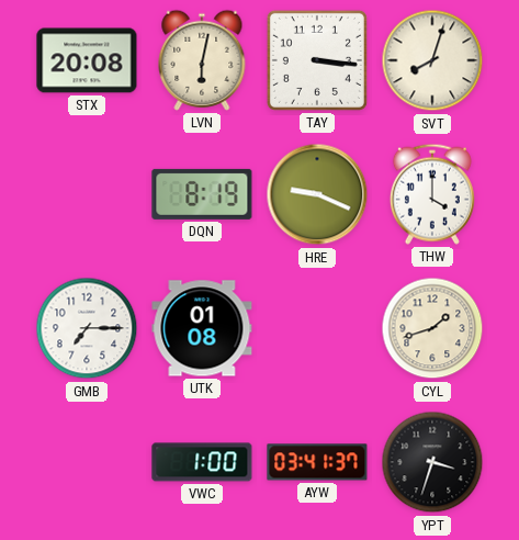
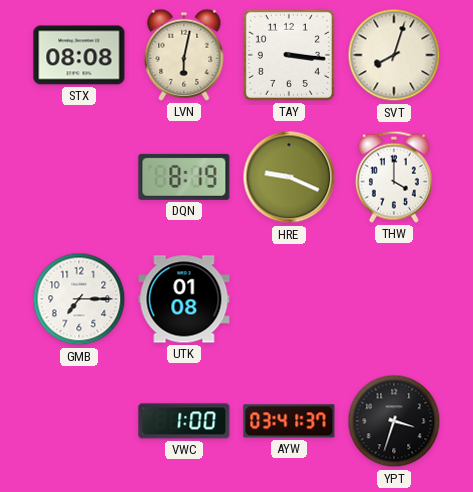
STX: 20:08 -> 08:08 (79, 55)
CYL: 1:42 -> none (432, 328)
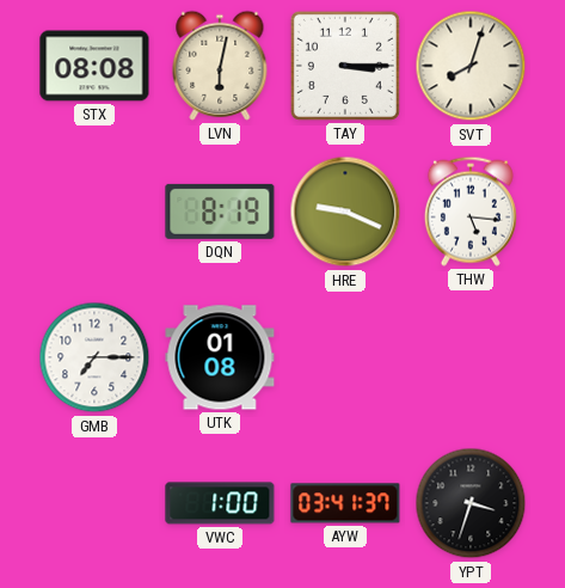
TAY: 3:16 -> 3:15 (345, 66)
THW: 4:00 -> 5:16 (471, 212)
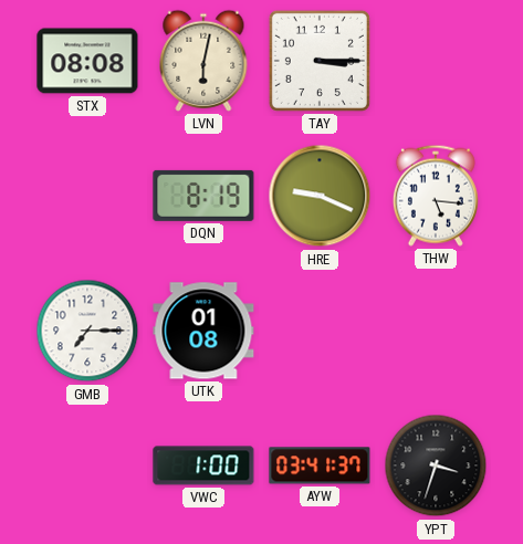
SVT: 8:03 -> none (471, 66)
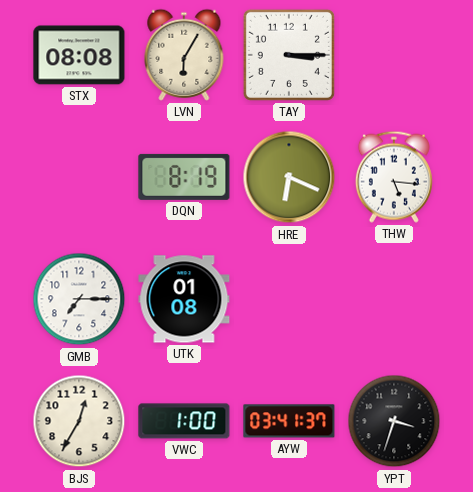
LVN: 6:02 -> 6:05 (184, 55)
HRE: 9:19 -> 6:19 (289, 177)
BJS: none -> 12:35 (79, 421)
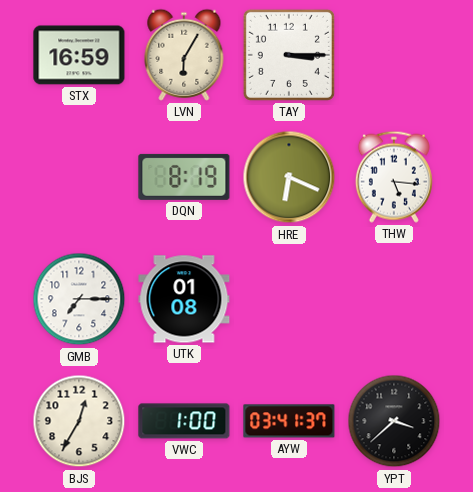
STX: 08:08 -> 16:59 (79, 55)
YPT: 3:33 -> 3:38 (394, 421)
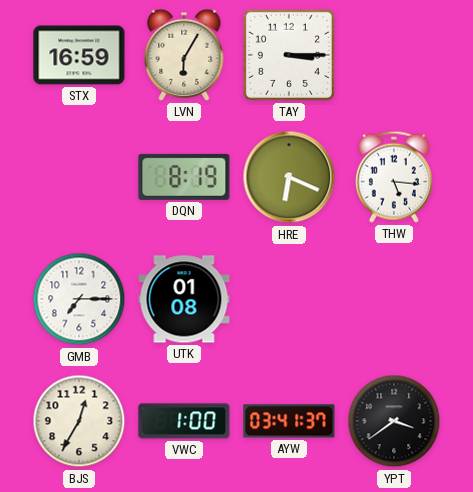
YPT: 3:38 -> 3:39 (394, 421)
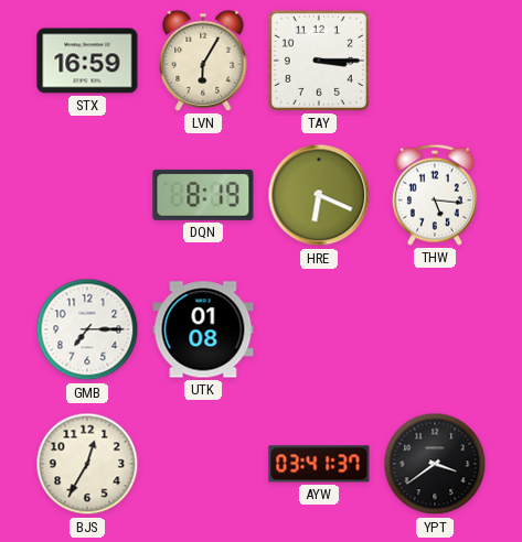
VWC: 1:00 -> none (184, 421)
